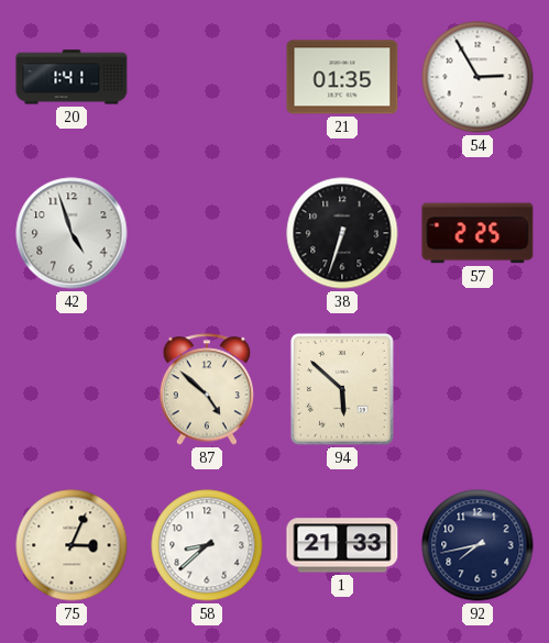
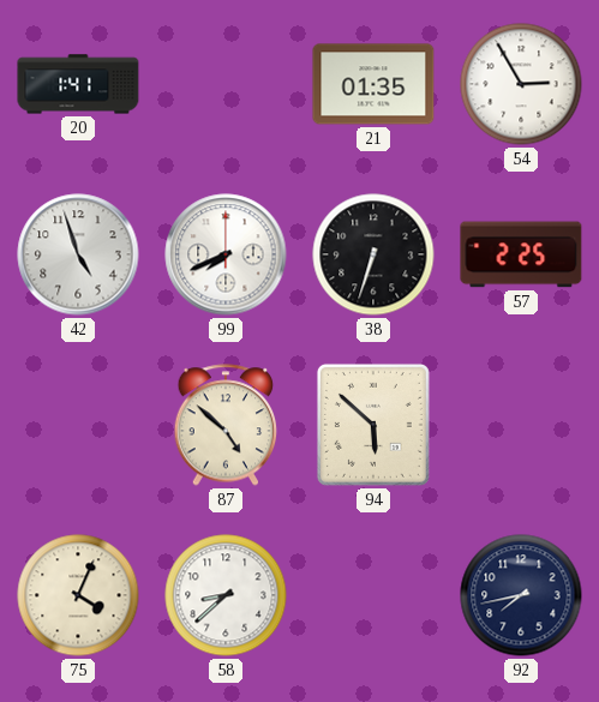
99: none -> 7:41 (226, 254)
75: 3:04 -> 4:04 (78, 595)
1: 21:33 -> none (342, 545)
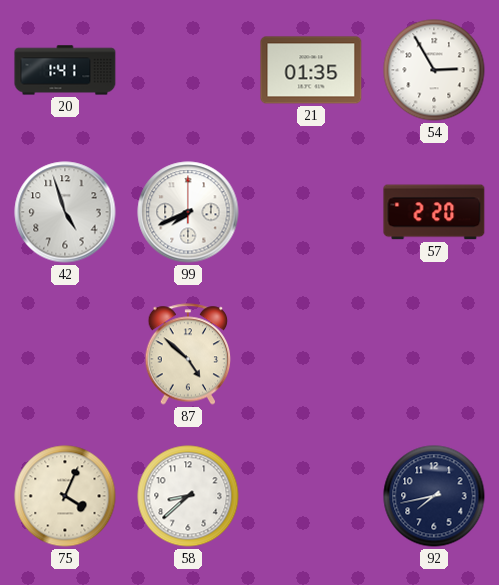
38: 6:33 -> none (373, 254)
57: 2:25 -> 2:20 (434, 212)
94: 5:52 -> none (373, 425)
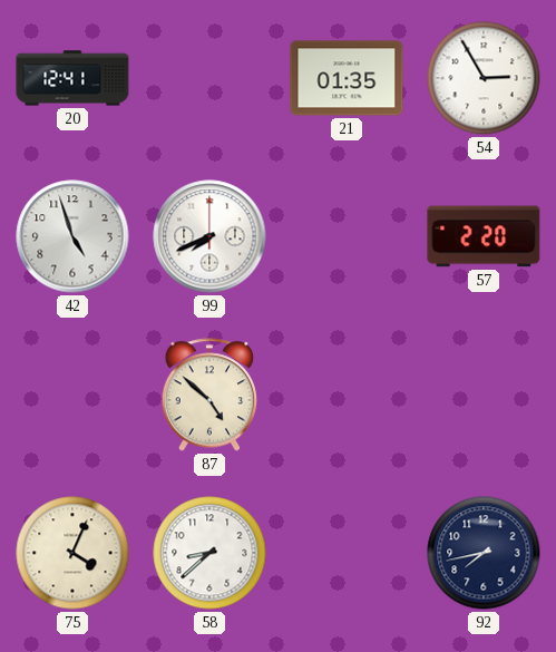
20: 1:41 -> 12:41 (72, 78)
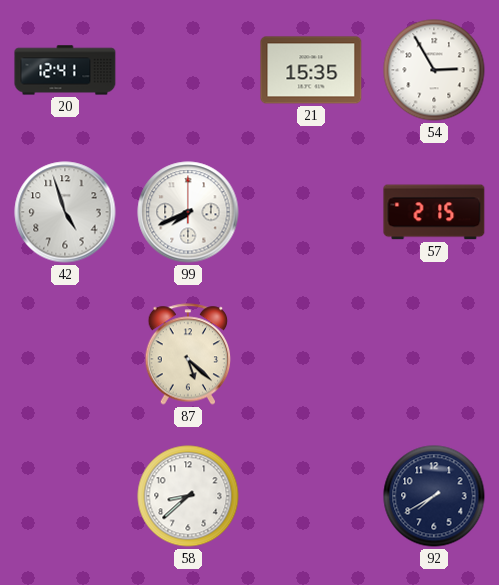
21: 01:35 -> 15:35 (311, 70)
57: 2:20 -> 2:15 (434, 212)
87: 4:52 -> 5:22 (188, 354)
75: 4:04 -> none (72, 553)
92: 7:43 -> 7:40 (434, 496)
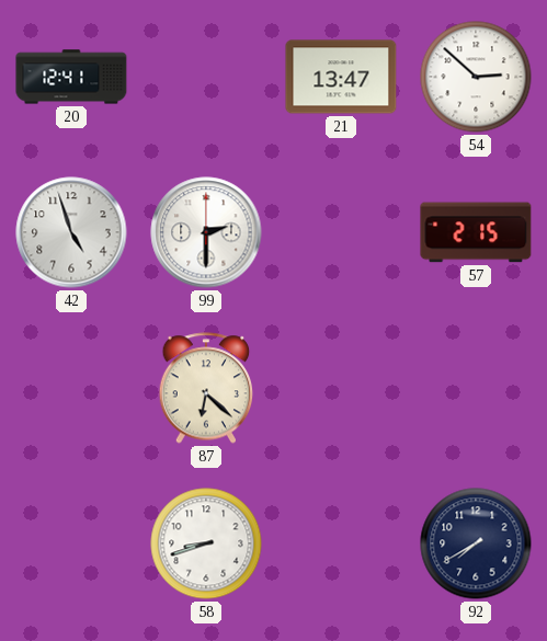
21: 15:35 -> 13:47 (341, 77)
54: 2:55 -> 2:52 (476, 77)
99: 7:41 -> 2:30 (206, 232)
87: 5:22 -> 6:22 (206, 388)
58: 8:38 -> 8:42 (206, 543)
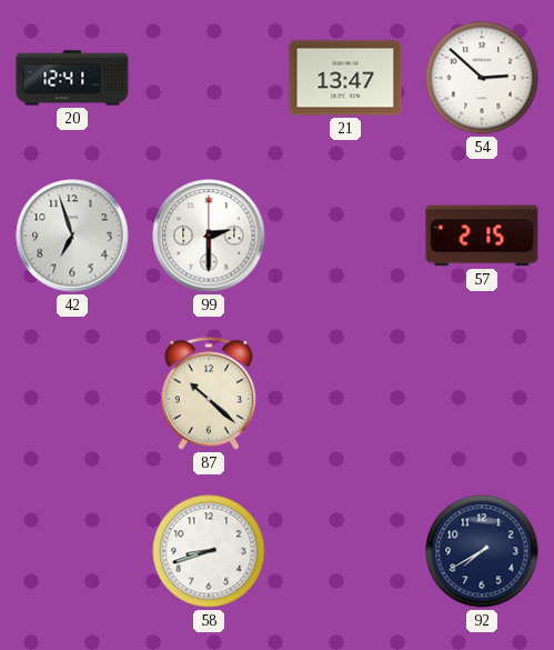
42: 4:57 -> 6:57 (72, 236)
87: 6:22 -> 10:22 (209, 393)
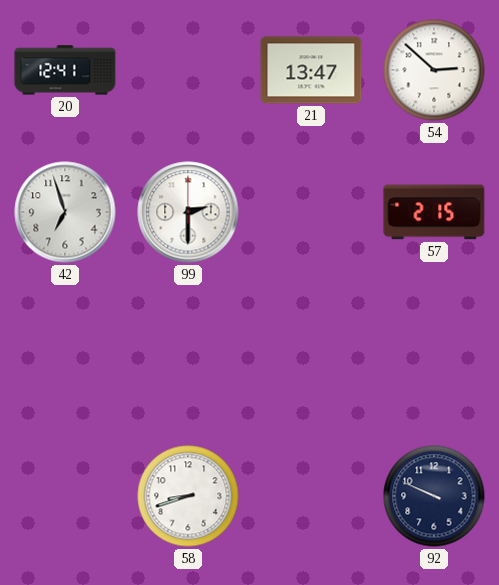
87: 10:22 -> none (209, 393)
92: 7:40 -> 9:49 (434, 496)
